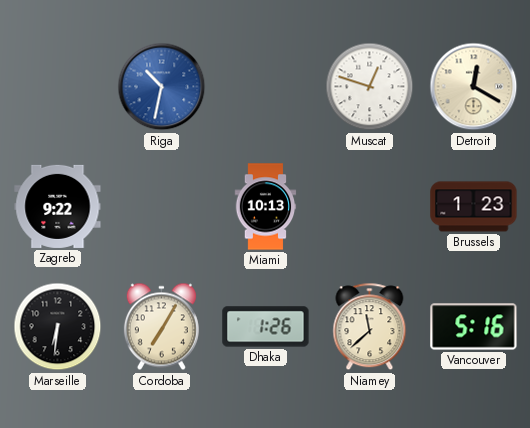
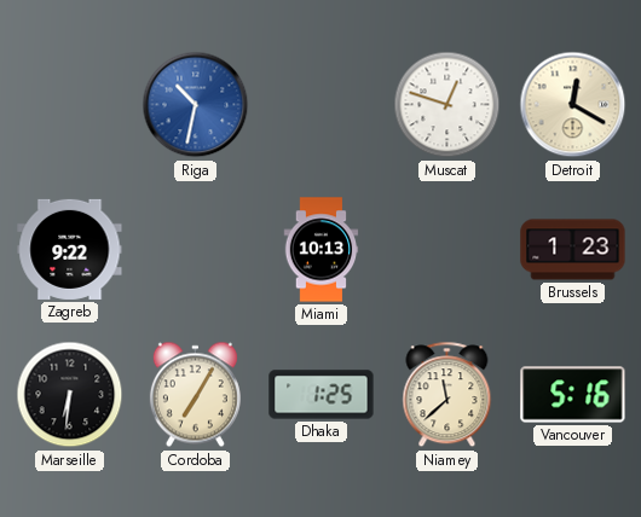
Dhaka: 1:26 -> 1:25 (322, 395)
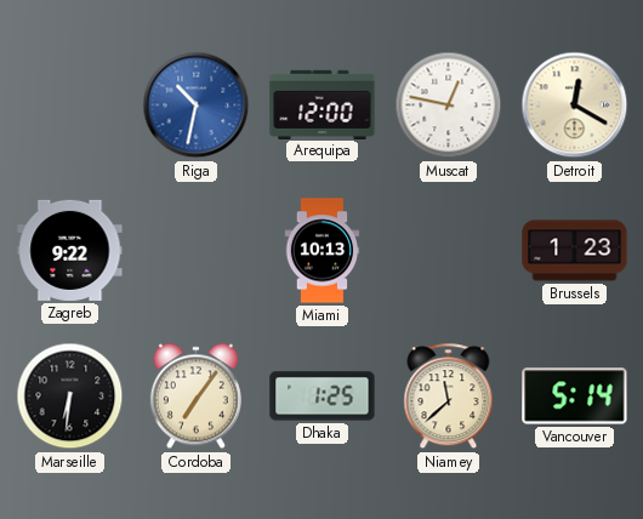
Arequipa: none -> 12:00 (323, 104)
Muscat: 12:48 -> 12:47 (449, 105)
Cordoba: 7:05 -> 7:06 (195, 397)
Vancouver: 5:16 -> 5:14 (575, 397)
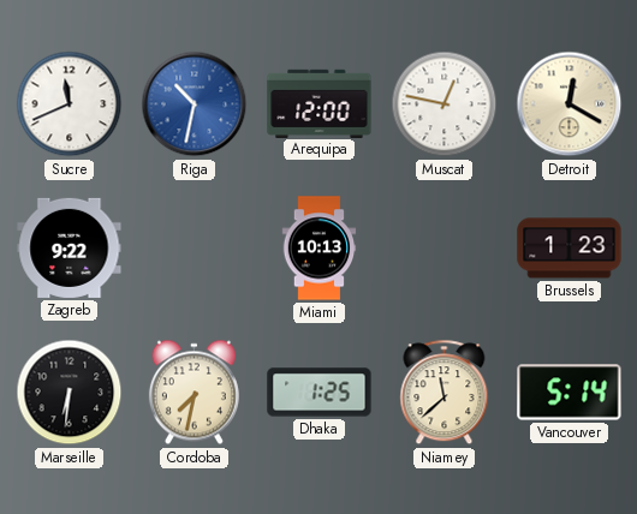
Sucre: none -> 11:41 (70, 104)
Cordoba: 7:06 -> 7:32 (194, 393)
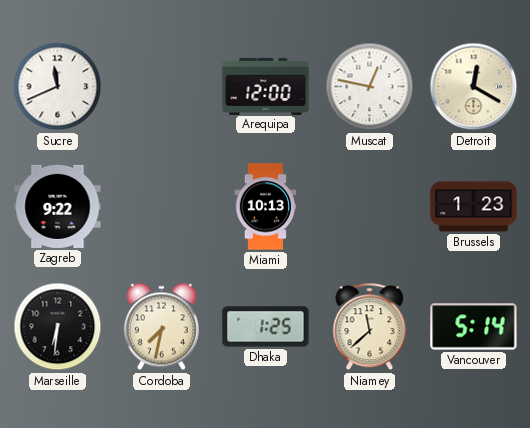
Riga: 10:32 -> none (195, 104)
